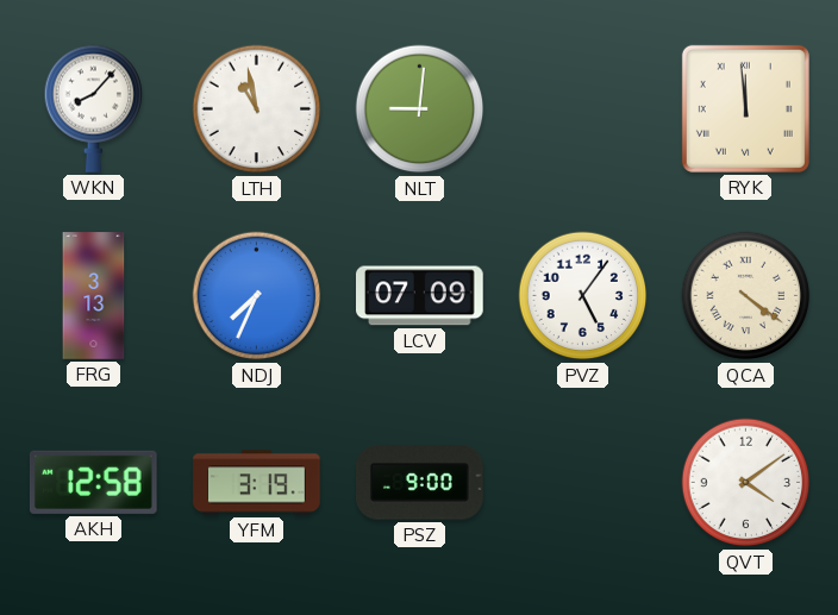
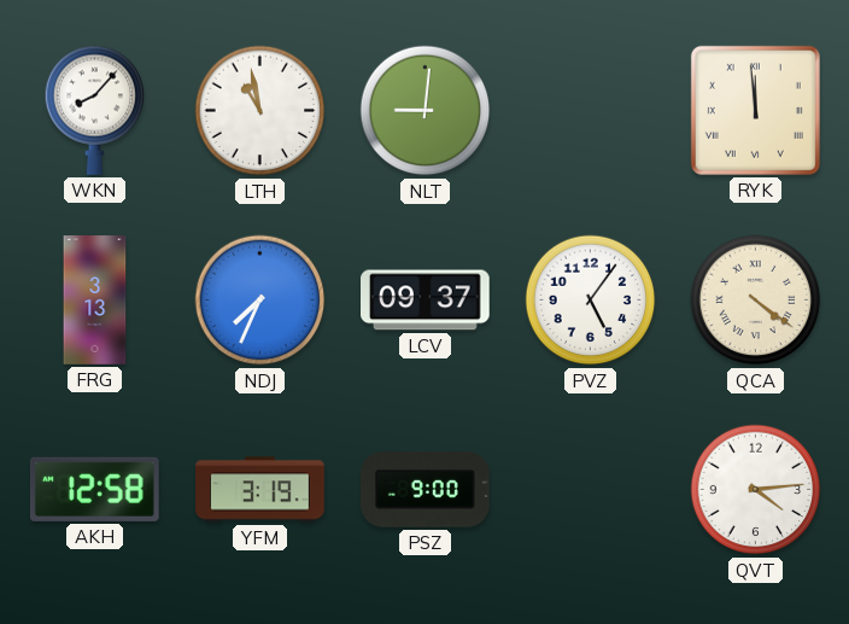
LCV: 07:09 -> 09:37 (426, 301)
QVT: 4:09 -> 4:14 (756, 490)
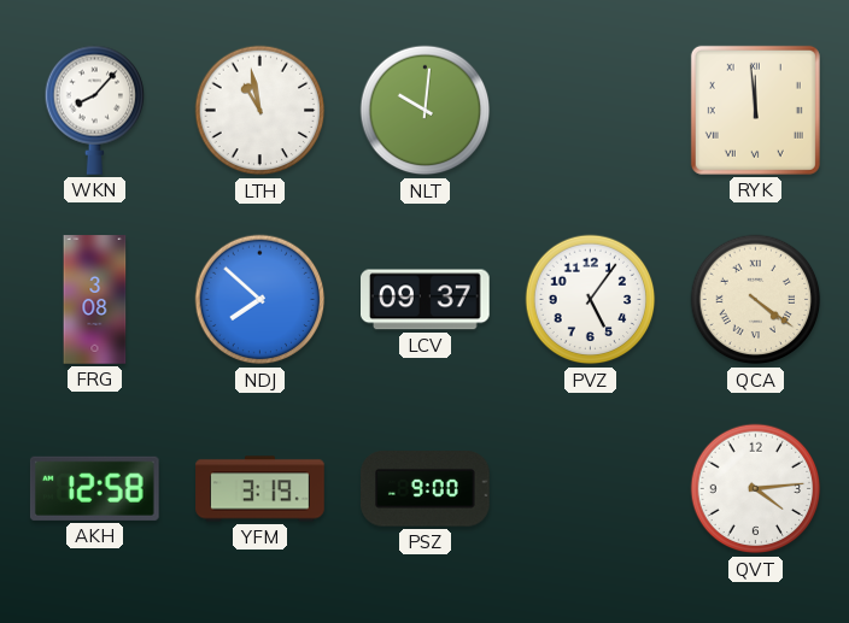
NLT: 9:01 -> 10:01 (426, 111)
FRG: 3:13 -> 3:08 (95, 300)
NDJ: 7:34 -> 7:52 (260, 300)
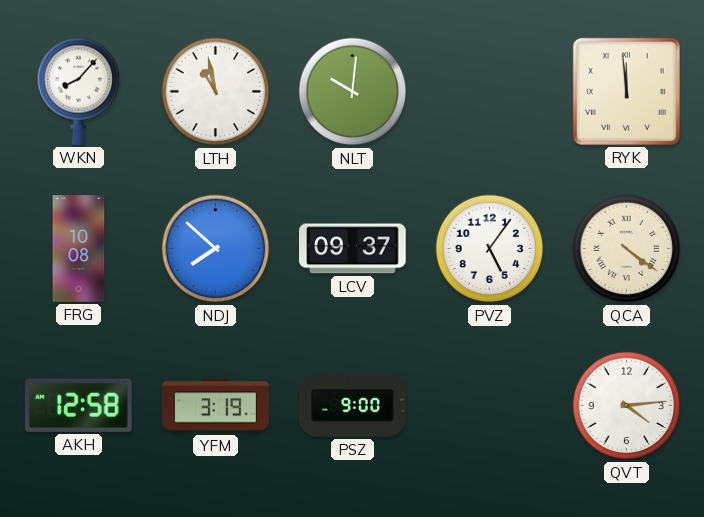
FRG: 3:08 -> 10:08 (79, 249)
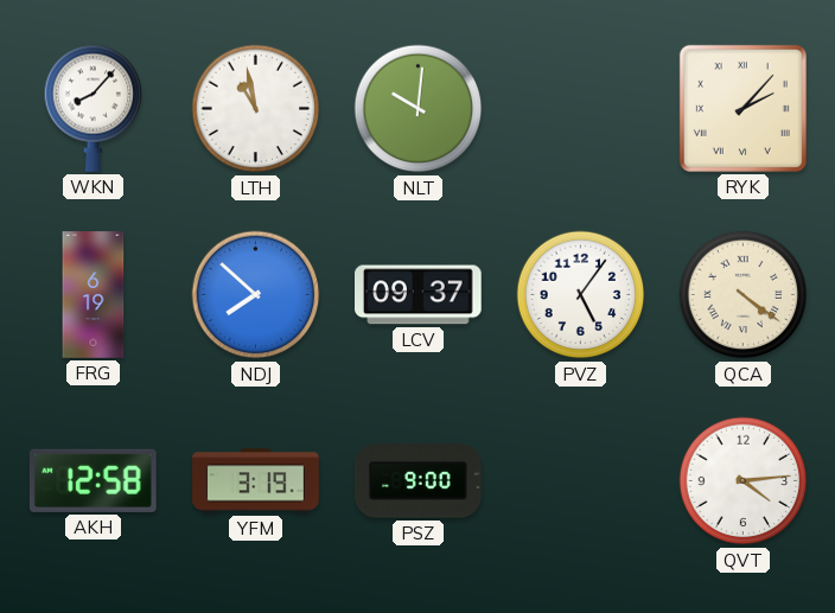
RYK: 11:59 -> 2:07 (742, 108)
FRG: 10:08 -> 6:19 (94, 295)
